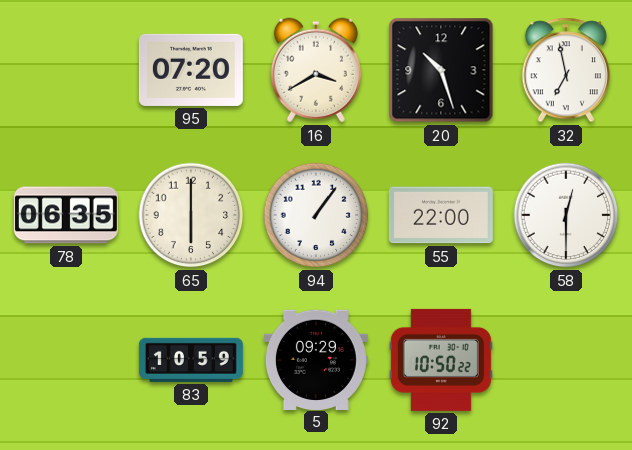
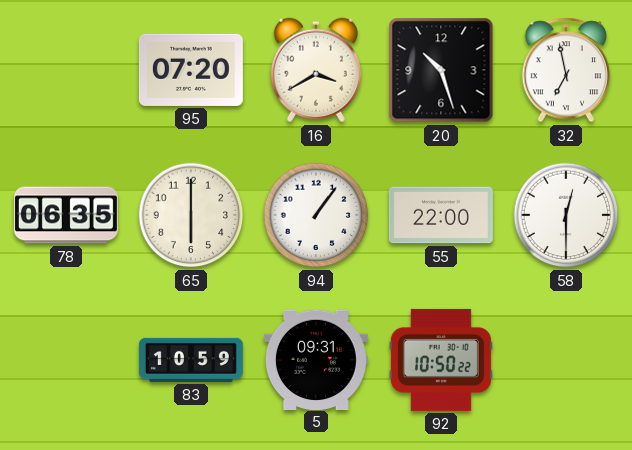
5: 09:29 -> 09:31 (316, 359)
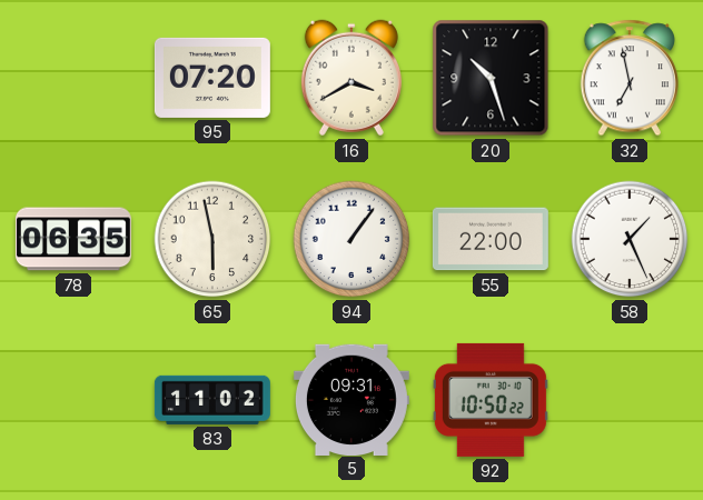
65: 6:00 -> 5:58 (212, 239)
58: 12:30 -> 1:26 (630, 239)
83: 10:59 -> 11:02 (212, 400)
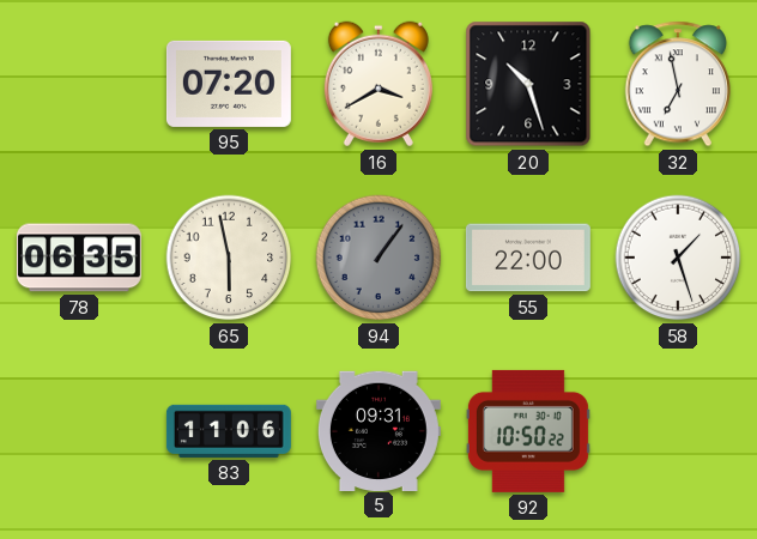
94 dial: white -> grey (378, 258)
58: 1:26 -> 1:27 (678, 258)
83: 11:02 -> 11:06 (229, 431)
